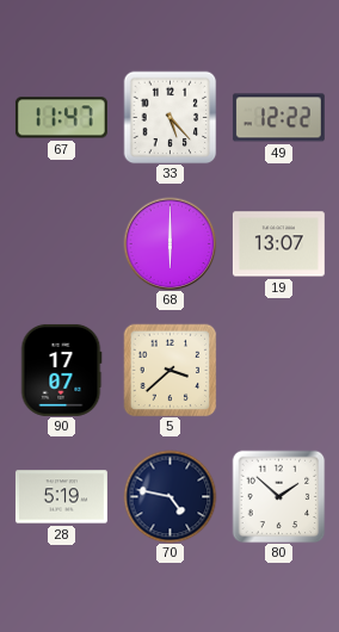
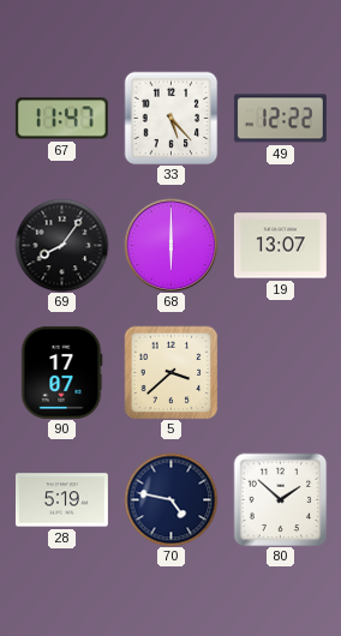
69: none -> 8:06 (61, 245)
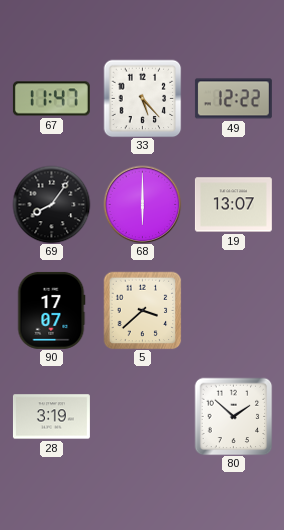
28: 5:19 -> 3:19 (51, 417)
70: 4:47 -> none (170, 499)
